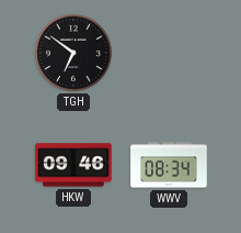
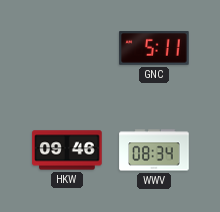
TGH: 6:51 -> none (73, 53)
GNC: none -> 5:11 (154, 49)
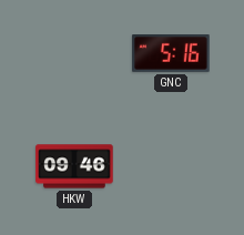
GNC: 5:11 -> 5:16 (171, 54)
WWV: 08:34 -> none (154, 150)
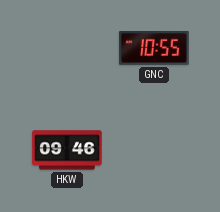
GNC: 5:16 -> 10:55 (154, 49)
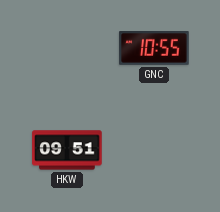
HKW: 09:46 -> 09:51 (67, 150)
